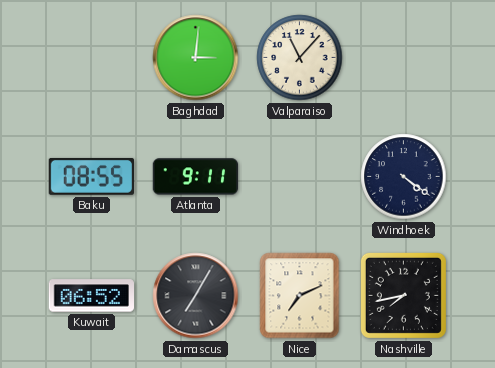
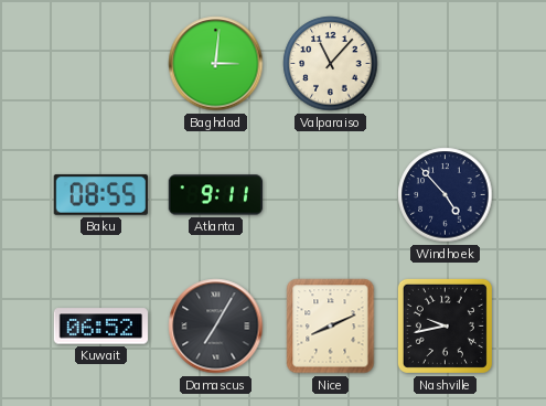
Windhoek: 4:21 -> 4:53 (446, 195)
Nice: 7:11 -> 8:11 (331, 327)
Nashville: 7:43 -> 9:43 (445, 325)
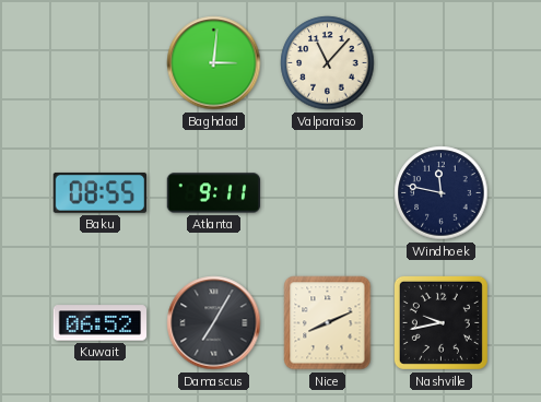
Windhoek: 4:53 -> 11:47 (442, 193)
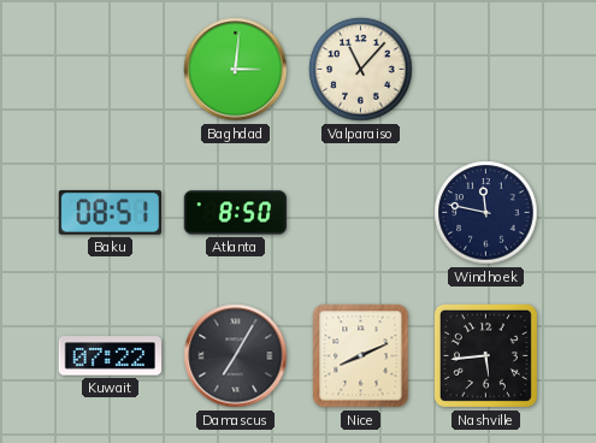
Baku: 08:55 -> 08:51 (110, 213)
Atlanta: 9:11 -> 8:50 (236, 213)
Kuwait: 06:52 -> 07:22 (110, 356)
Nashville: 9:43 -> 5:44 (485, 355)
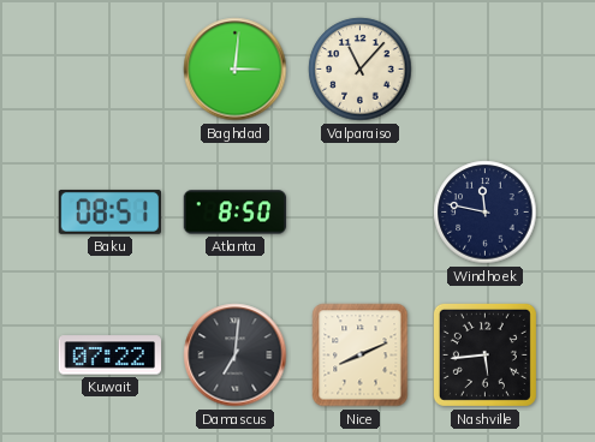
Damascus: 7:05 -> 7:01 (236, 356)
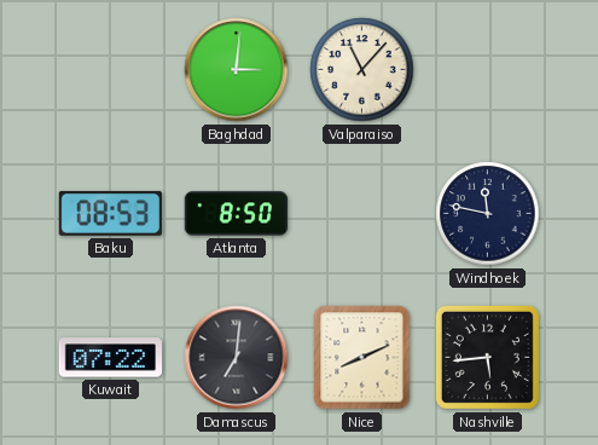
Baku: 08:51 -> 08:53 (110, 214)
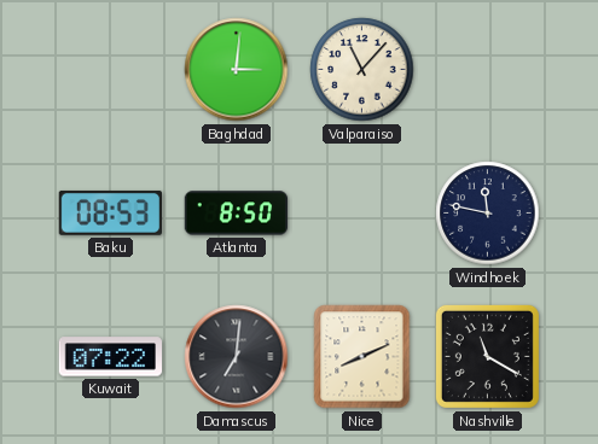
Nashville: 5:44 -> 11:20 (487, 356)
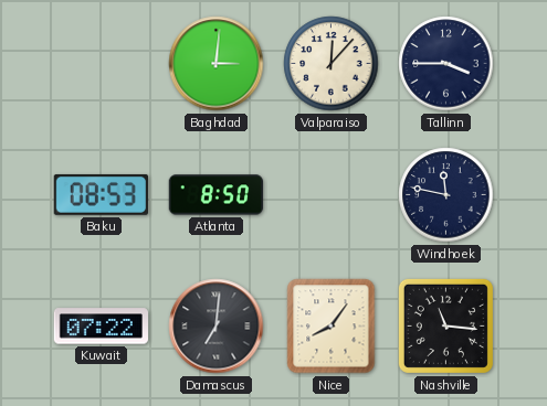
Valparaiso: 11:07 -> 12:07 (332, 64)
Tallinn: none -> 3:45 (446, 64)
Nice: 8:11 -> 8:06 (332, 327)
Nashville: 11:20 -> 11:16 (445, 325)
